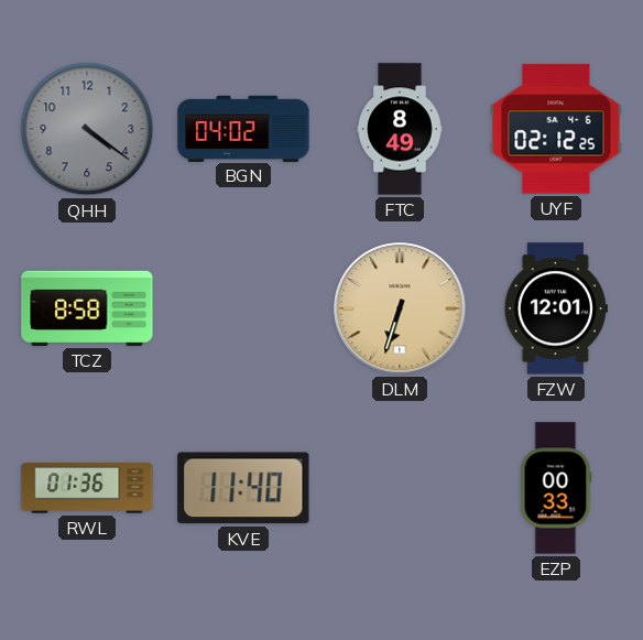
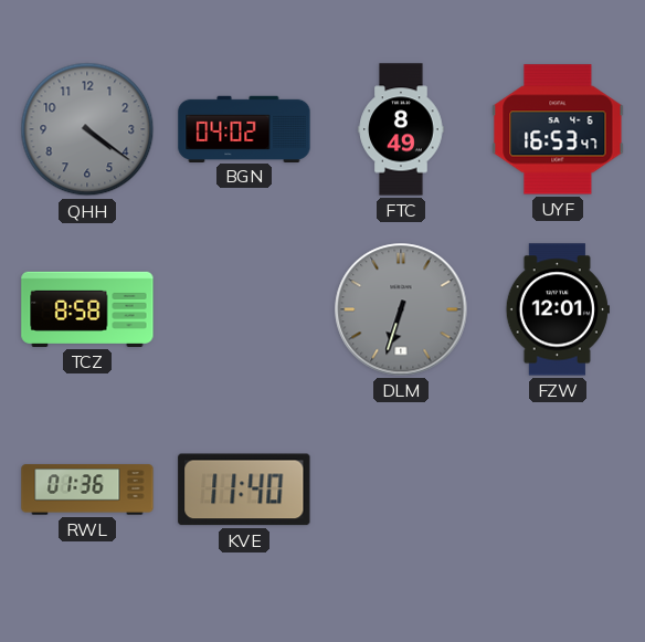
UYF: 02:12 -> 16:53 (558, 129)
DLM dial: champagne -> grey (401, 309)
EZP: 00:33 -> none (556, 488)
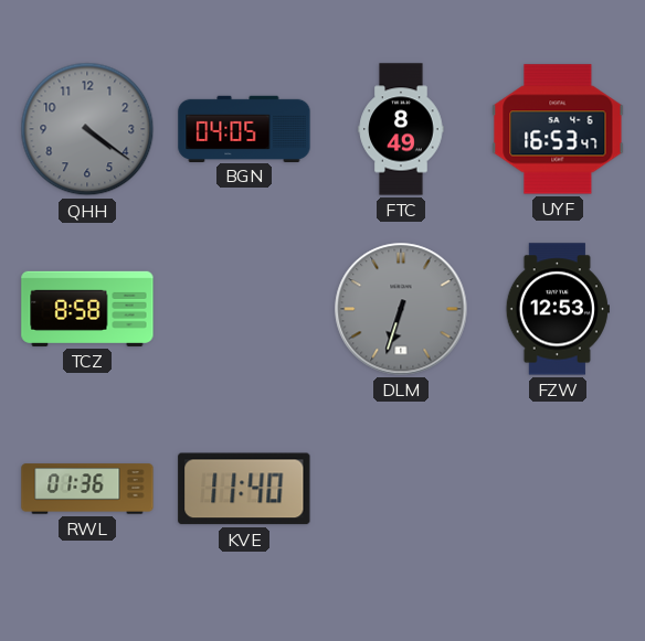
BGN: 04:02 -> 04:05 (244, 128)
FZW: 12:01 -> 12:53 (558, 309)
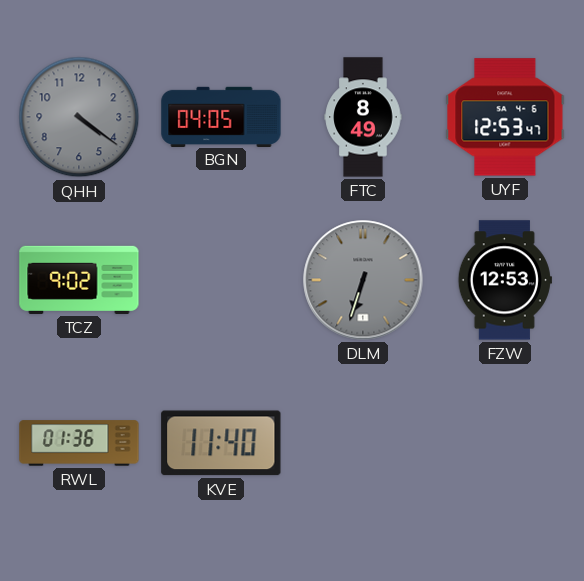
UYF: 16:53 -> 12:53 (505, 117)
TCZ: 8:58 -> 9:02 (79, 280)
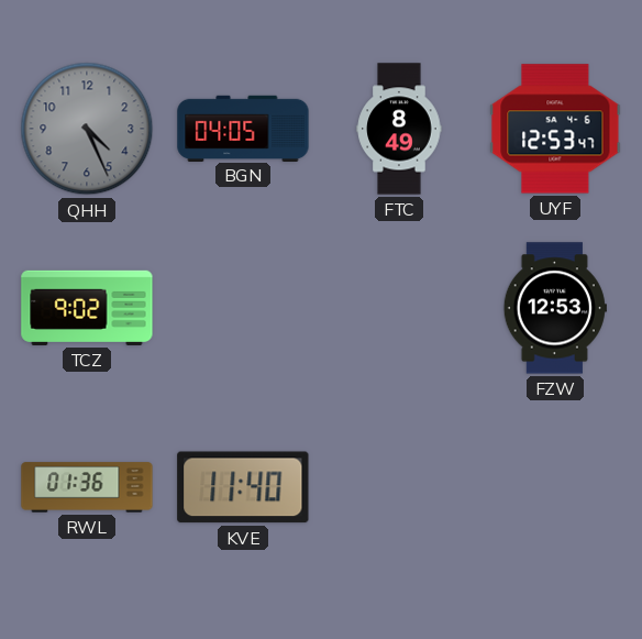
QHH: 4:21 -> 4:26 (87, 129)
DLM: 6:33 -> none (363, 280)
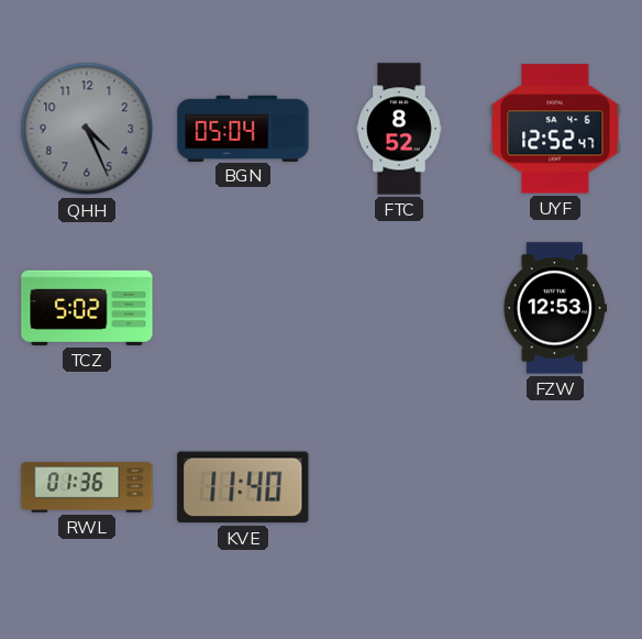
BGN: 04:05 -> 05:04 (243, 128)
FTC: 8:49 -> 8:52 (399, 129)
UYF: 12:53 -> 12:52 (555, 129)
TCZ: 9:02 -> 5:02 (87, 308)
